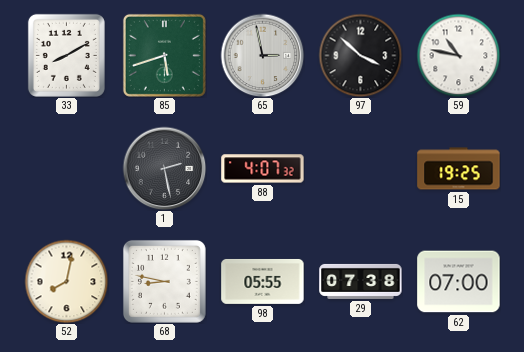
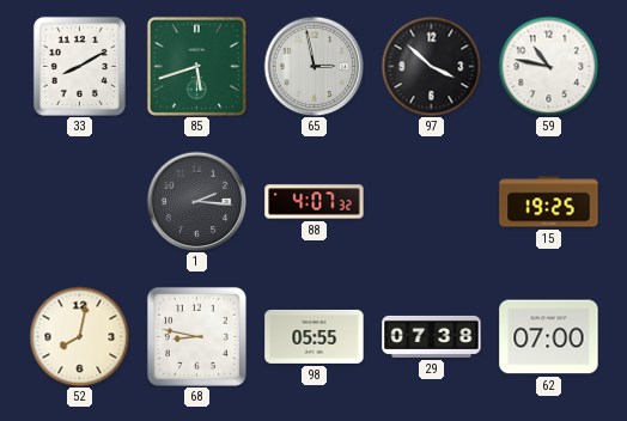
1: 2:28 -> 2:16 (196, 201)
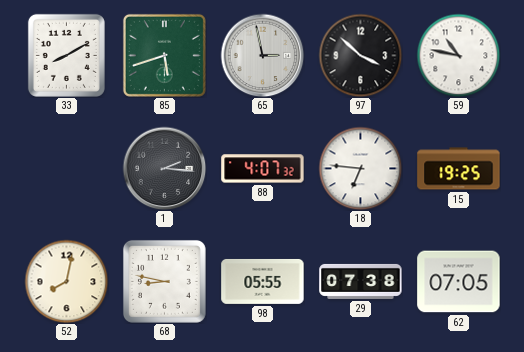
18: none -> 6:46 (360, 168)
62: 07:00 -> 07:05 (459, 282)
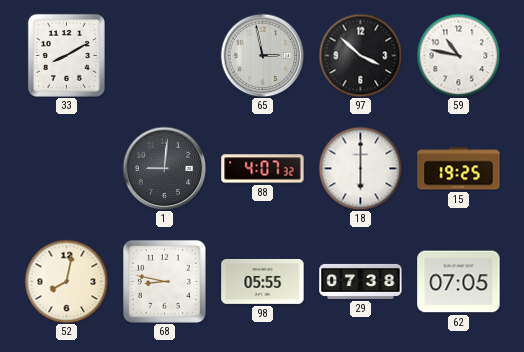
85: 5:42 -> none (164, 55)
1: 2:16 -> 9:01 (164, 168)
18: 6:46 -> 6:00 (360, 168)
